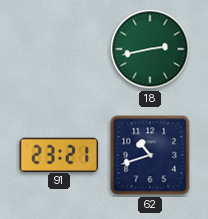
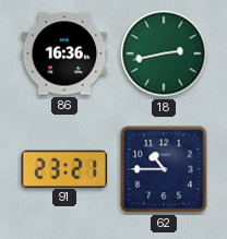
86: none -> 16:36 (64, 53)
62: 10:42 -> 10:45 (164, 169)
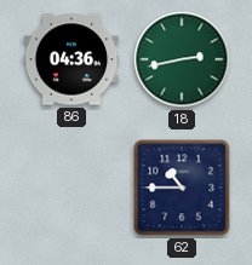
86: 16:36 -> 04:36 (71, 59)
91: 23:21 -> none (64, 168)
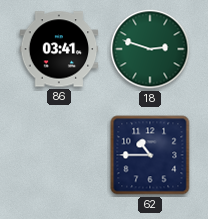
86: 04:36 -> 03:41 (59, 49)
18: 2:43 -> 2:48 (150, 49)
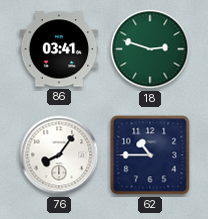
76: none -> 8:06 (59, 155)
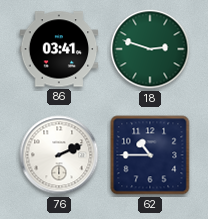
76: 8:06 -> 2:11 (59, 155)
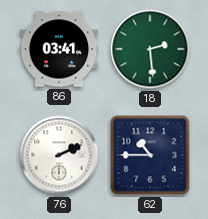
18: 2:48 -> 2:29 (150, 49)
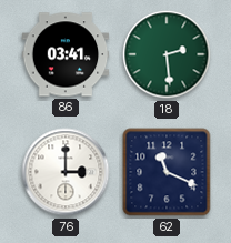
76: 2:11 -> 3:00 (66, 172)
62: 10:45 -> 11:19 (167, 172)
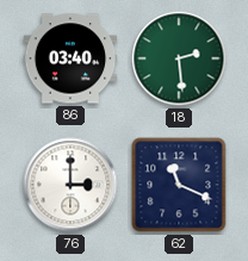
86: 03:41 -> 03:40 (70, 58)
